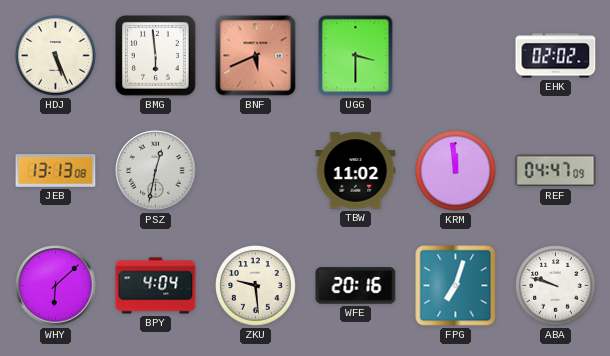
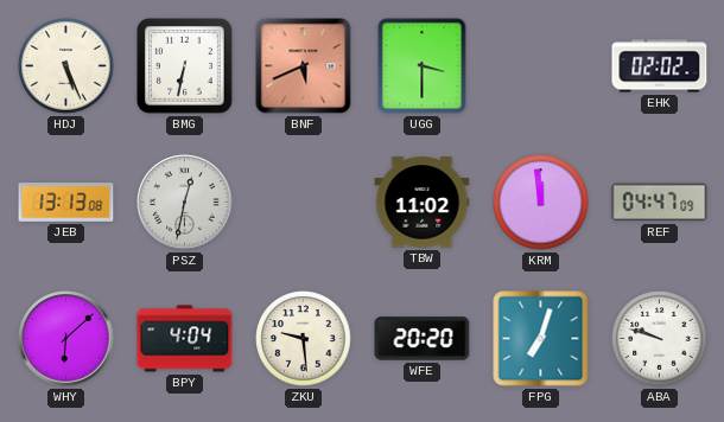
BMG: 5:59 -> 6:32 (185, 66)
WFE: 20:16 -> 20:20 (423, 339)
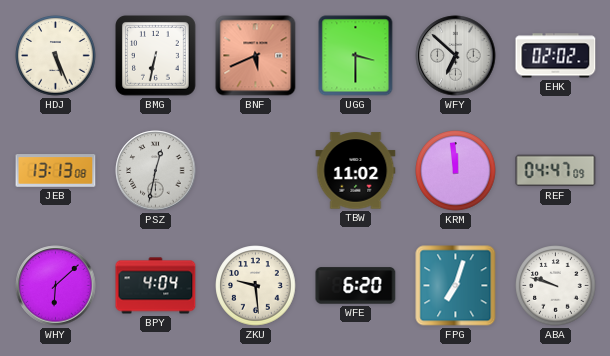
WFY: none -> 6:52 (456, 56)
WFE: 20:20 -> 6:20 (356, 286)
